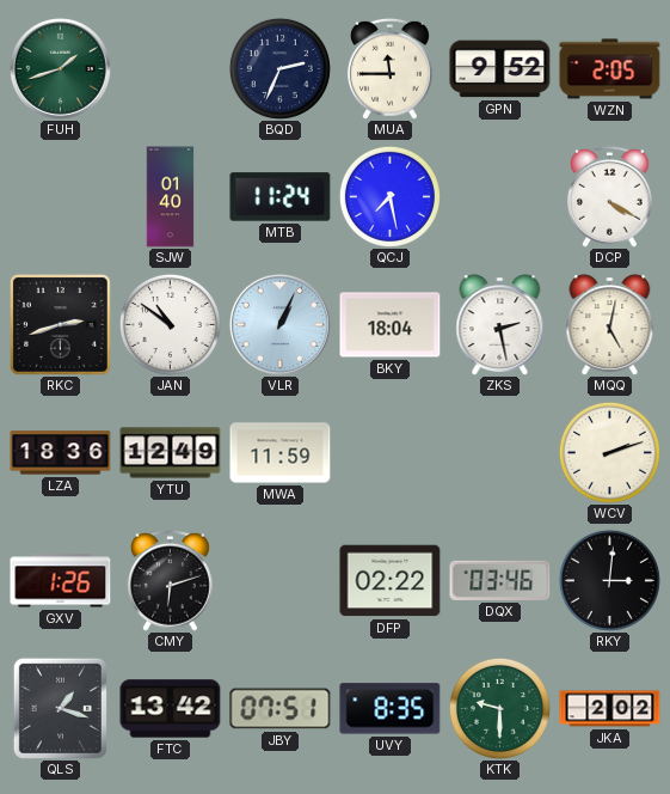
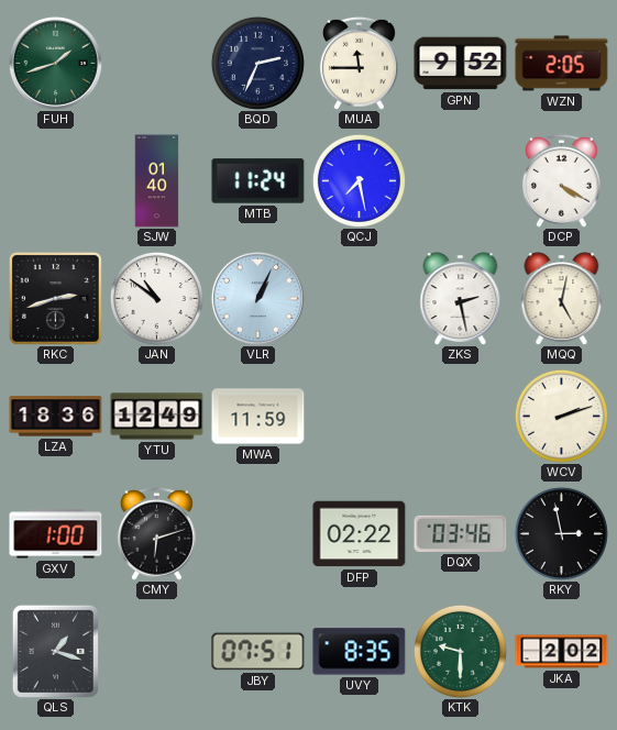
BKY: 18:04 -> none (391, 325)
GXV: 1:26 -> 1:00 (56, 534)
RKY: 3:01 -> 2:58 (561, 533)
FTC: 13:42 -> none (171, 709)
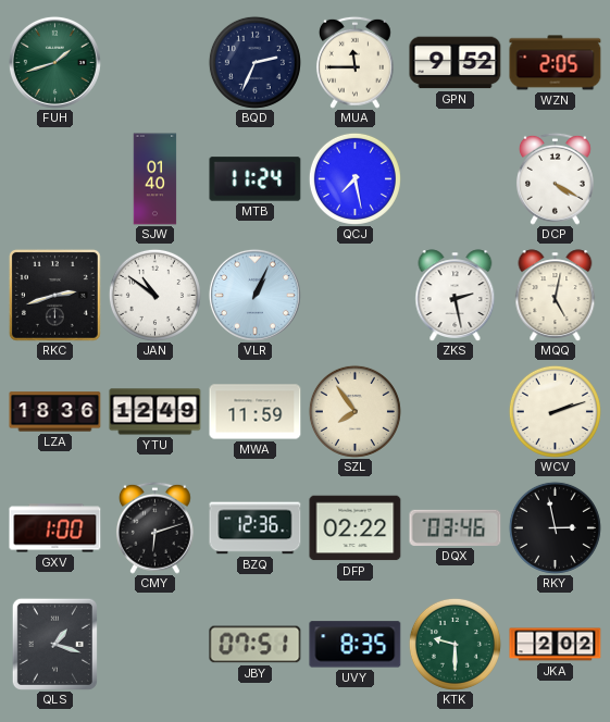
SZL: none -> 7:54 (354, 411)
BZQ: none -> 12:36 (256, 528)
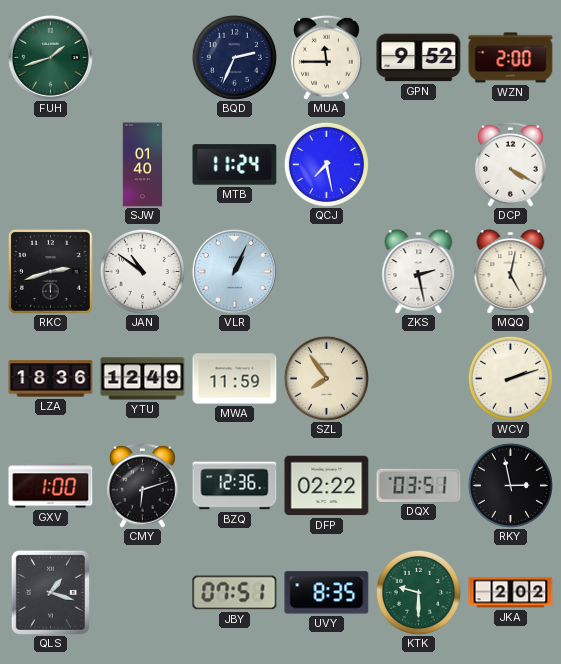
WZN: 2:05 -> 2:00 (511, 58)
DQX: 03:46 -> 03:51 (419, 485)
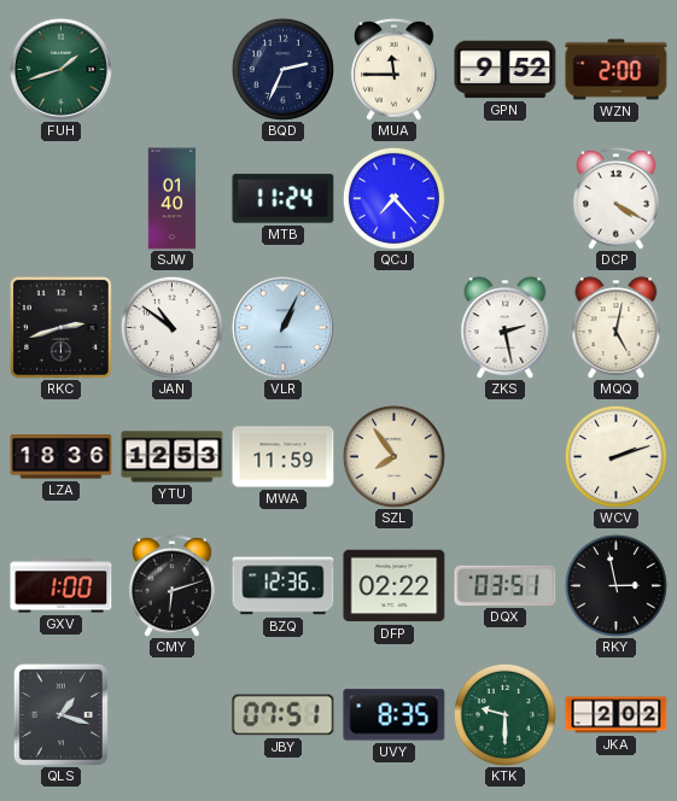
QCJ: 7:28 -> 7:23 (393, 198)
YTU: 12:49 -> 12:53 (173, 457)
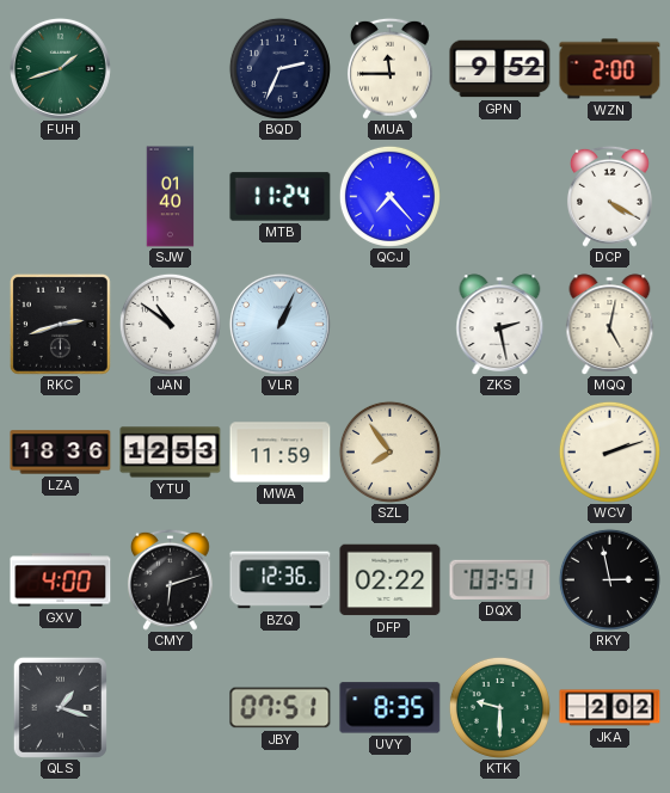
GXV: 1:00 -> 4:00 (61, 580)
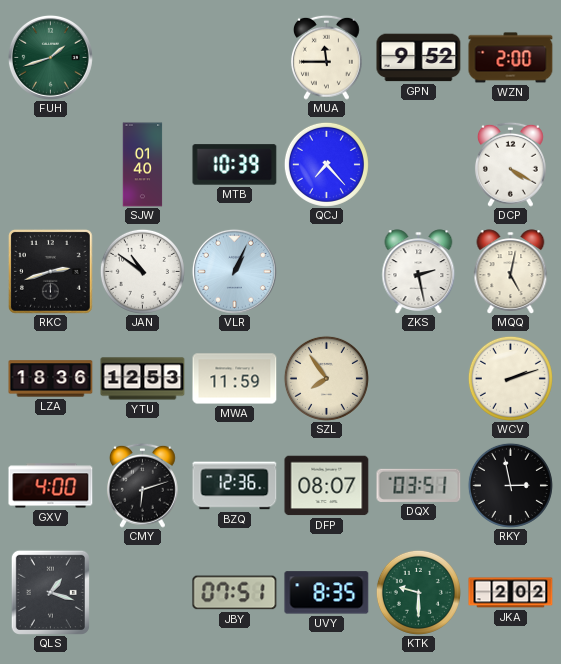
BQD: 2:34 -> none (279, 68)
MTB: 11:24 -> 10:39 (235, 165)
DFP: 02:22 -> 08:07 (327, 486)
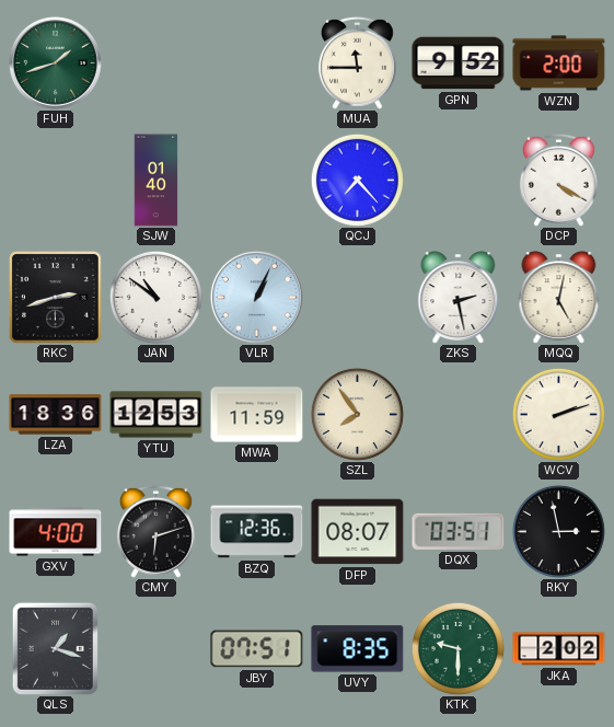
MTB: 10:39 -> none (235, 165)
